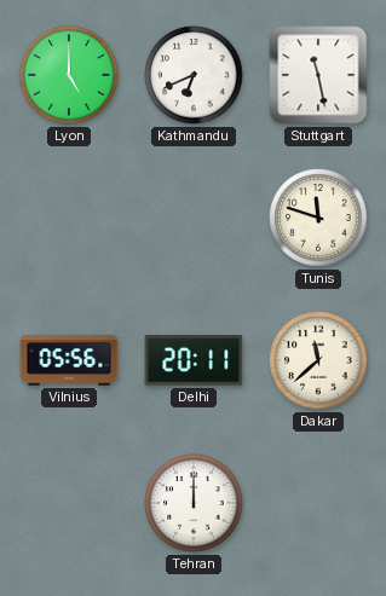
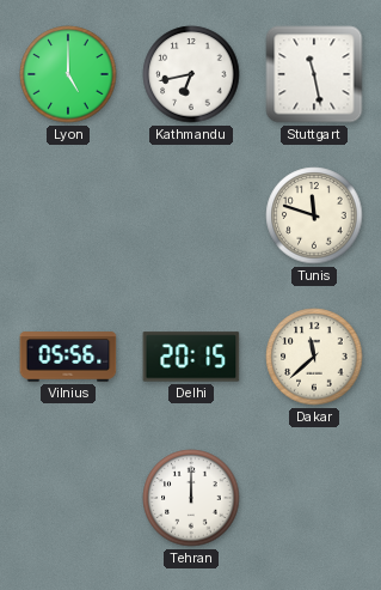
Kathmandu: 6:41 -> 6:43 (191, 74)
Delhi: 20:11 -> 20:15 (191, 357)
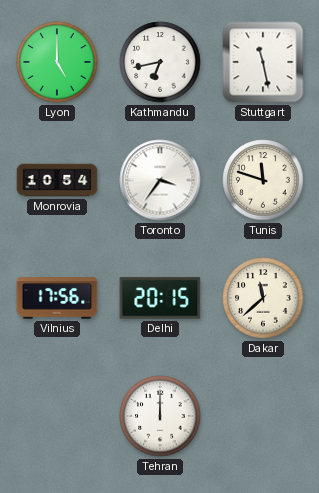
Monrovia: none -> 10:54 (57, 180)
Toronto: none -> 3:36 (160, 180)
Vilnius: 05:56 -> 17:56 (57, 298)
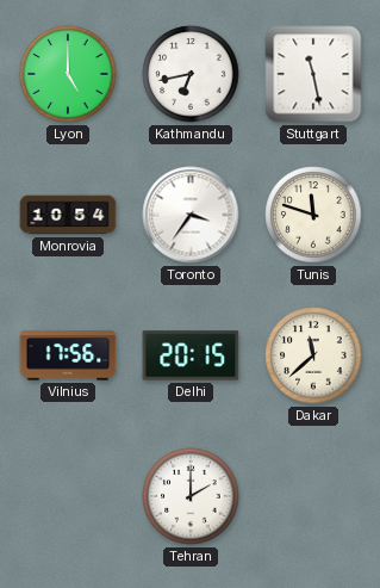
Tehran: 12:00 -> 2:00 (191, 496)
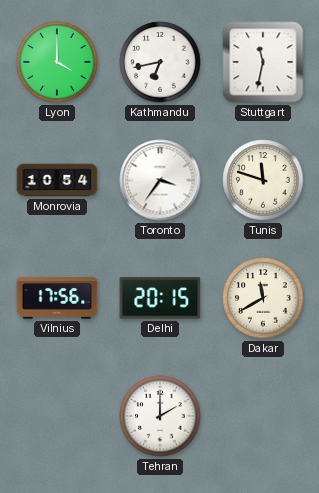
Lyon: 5:00 -> 4:00 (57, 62)
Stuttgart: 11:28 -> 11:32 (263, 62)
Dakar: 11:38 -> 11:40 (263, 298)
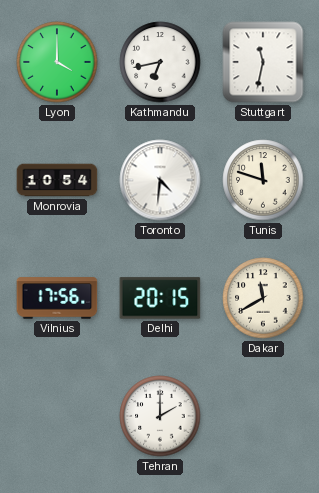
Toronto: 3:36 -> 4:31 (160, 180)
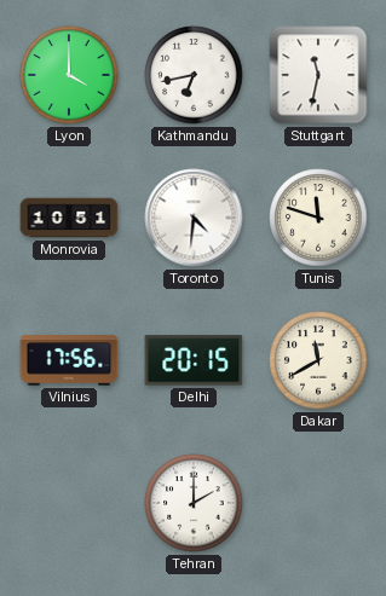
Monrovia: 10:54 -> 10:51 (69, 218)
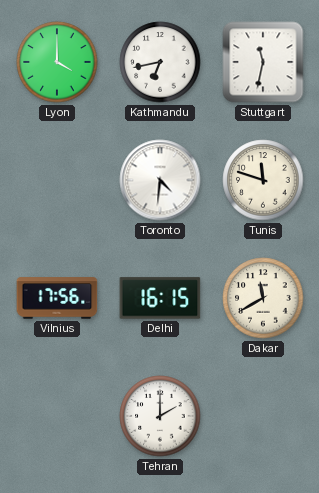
Monrovia: 10:51 -> none (69, 218)
Delhi: 20:15 -> 16:15 (160, 298)
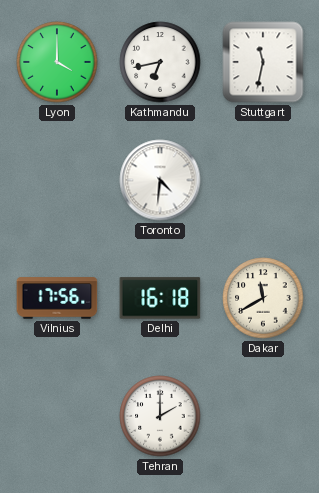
Tunis: 11:48 -> none (263, 180)
Delhi: 16:15 -> 16:18 (160, 298)
